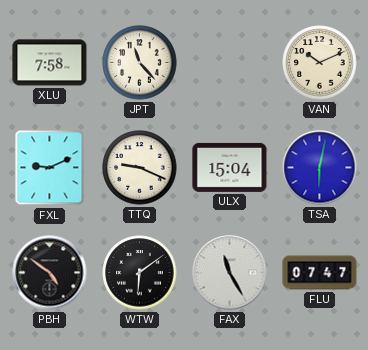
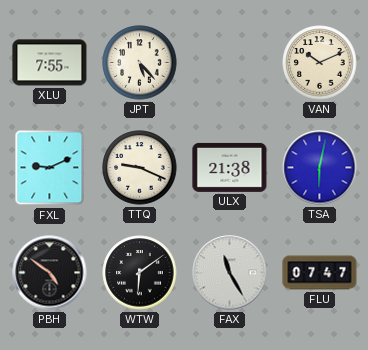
XLU: 7:58 -> 7:55 (50, 63)
JPT: 11:23 -> 5:23 (140, 63)
ULX: 15:04 -> 21:38 (230, 167)
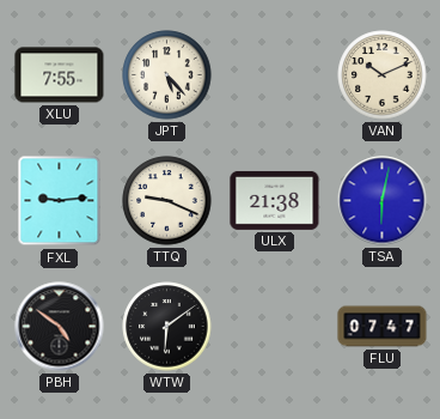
FXL: 9:11 -> 9:14 (60, 201)
FAX: 11:25 -> none (230, 273)
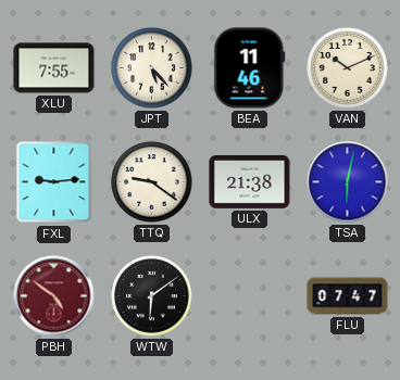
BEA: none -> 11:46 (250, 68)
TTQ: 9:19 -> 9:21 (152, 182)
PBH dial: black -> burgundy (54, 296)
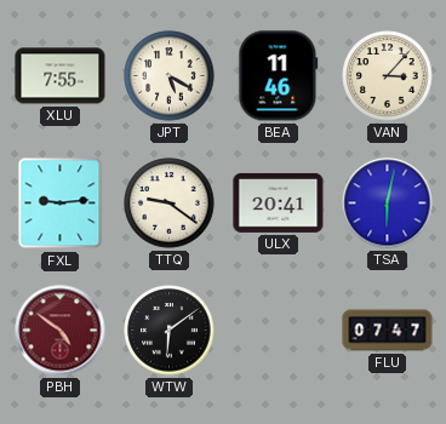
JPT: 5:23 -> 5:20 (170, 76)
VAN: 10:11 -> 3:07 (388, 76)
ULX: 21:38 -> 20:41 (279, 202)
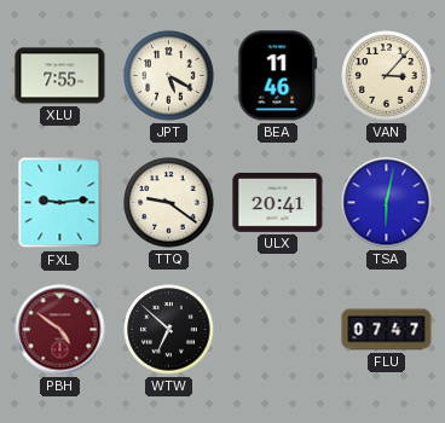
WTW: 6:09 -> 6:52 (169, 330)
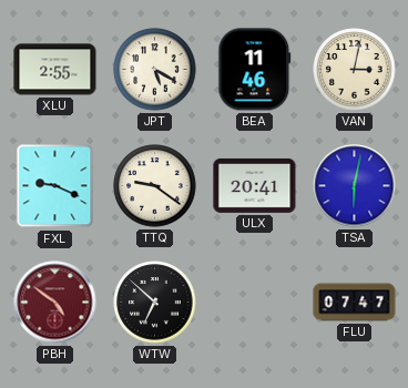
XLU: 7:55 -> 2:55 (55, 70)
VAN: 3:07 -> 3:02 (355, 70)
FXL: 9:14 -> 9:19 (55, 186)
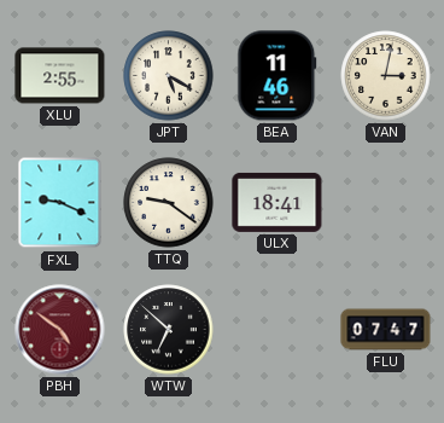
ULX: 20:41 -> 18:41 (277, 202)
TSA: 6:02 -> none (355, 186)
